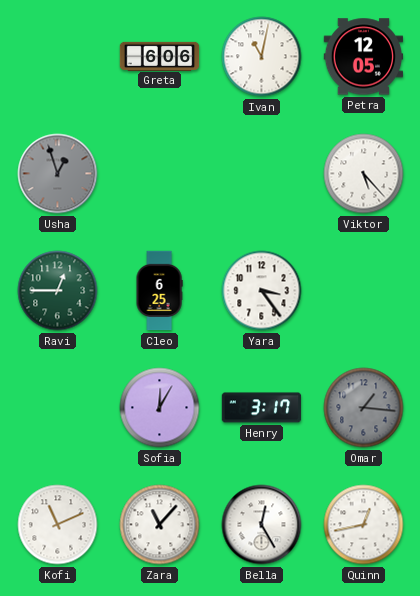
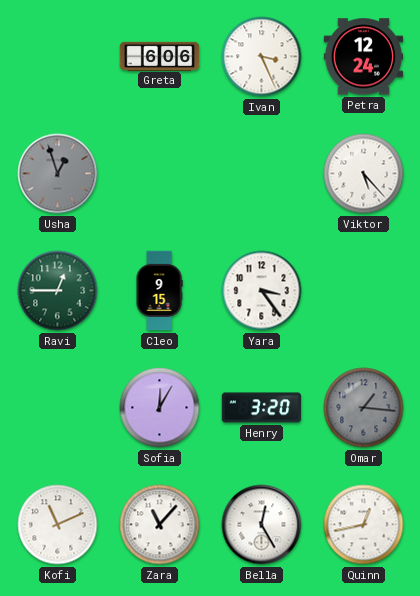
Ivan: 11:02 -> 3:26 (262, 57)
Petra: 12:05 -> 12:24 (364, 57)
Cleo: 6:25 -> 9:15 (159, 291)
Henry: 3:17 -> 3:20 (262, 408)
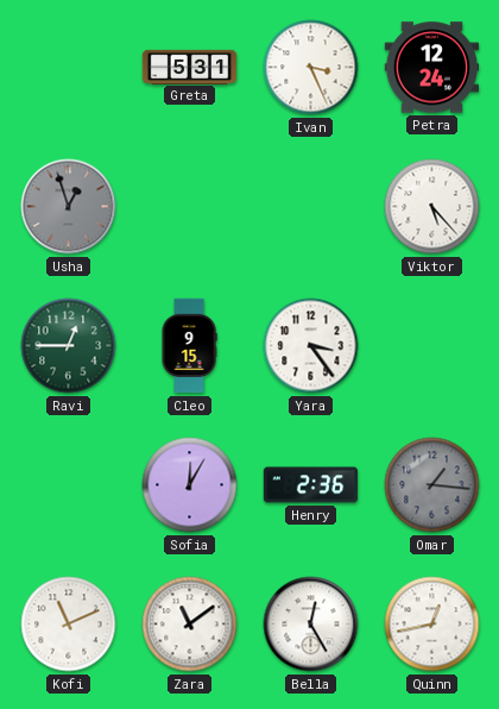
Greta: 6:06 -> 5:31 (190, 67)
Henry: 3:20 -> 2:36 (311, 485)
Zara: 11:07 -> 11:09 (190, 625)
